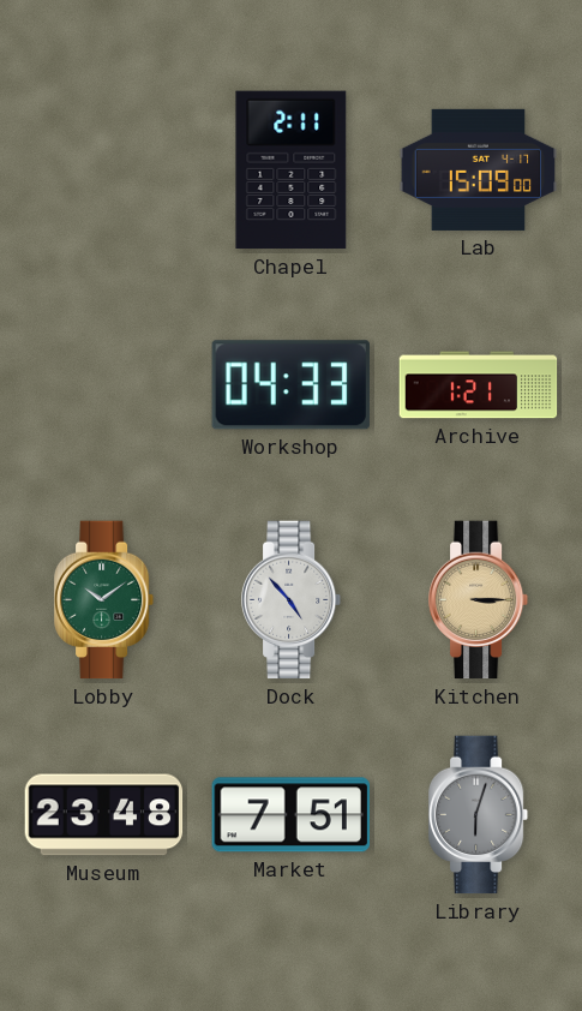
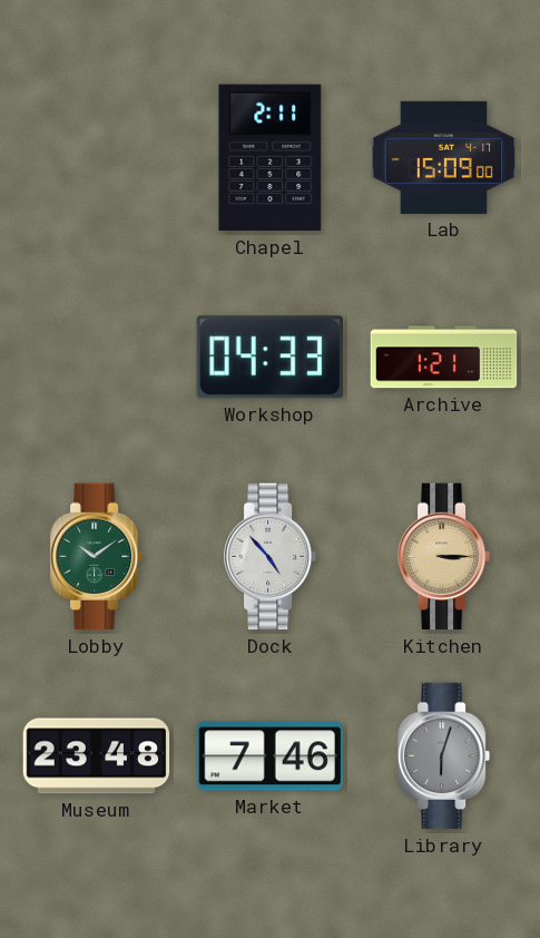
Market: 7:51 -> 7:46 (269, 756)
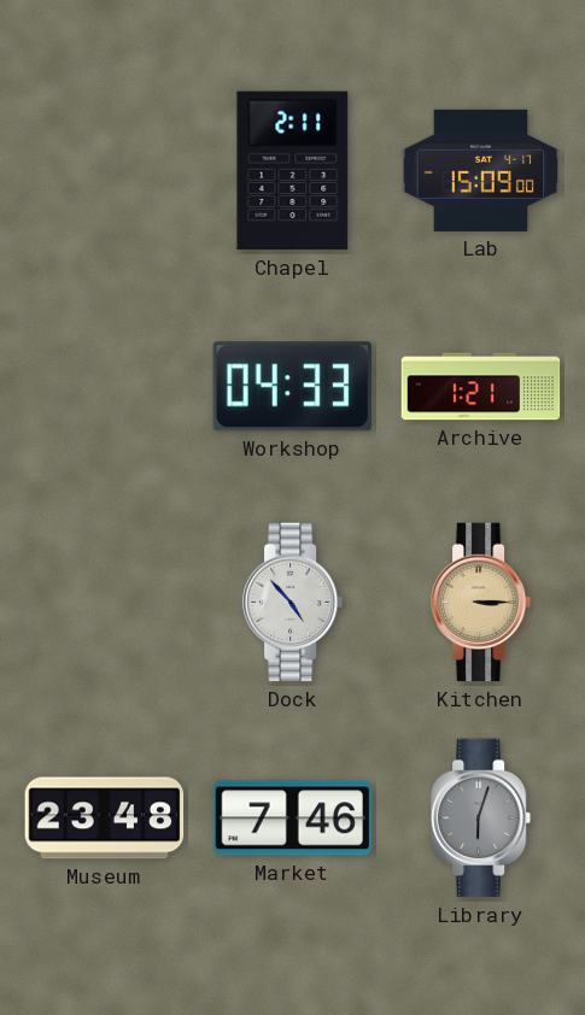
Lobby: 10:09 -> none (97, 557)
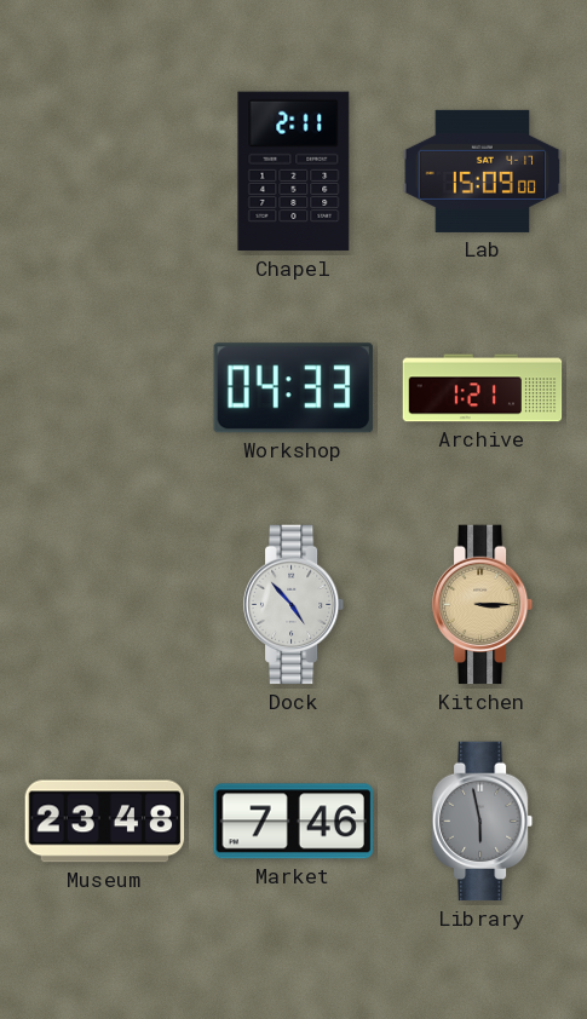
Library: 6:03 -> 5:58 (483, 822)
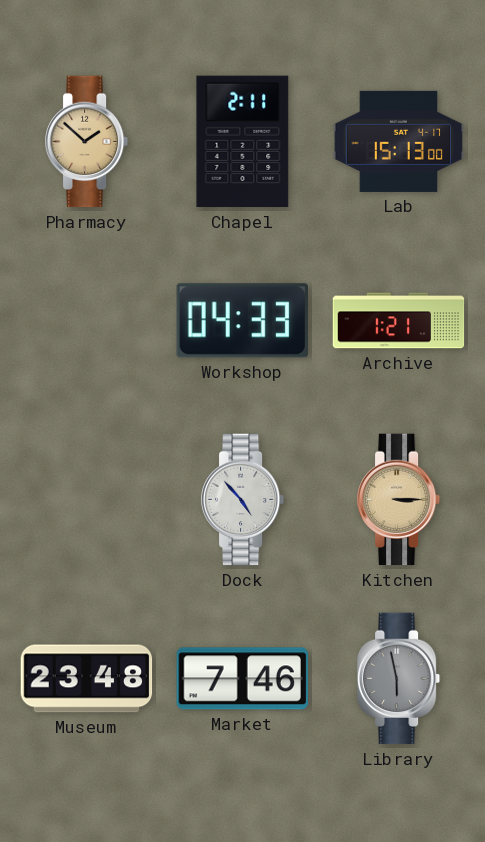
Pharmacy: none -> 1:52 (87, 142)
Lab: 15:09 -> 15:13 (399, 141)
